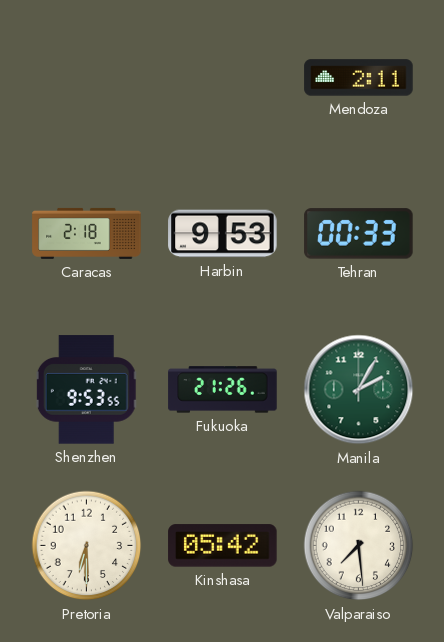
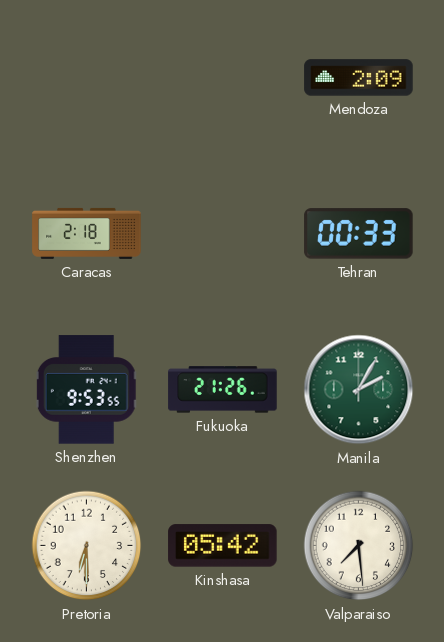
Mendoza: 2:11 -> 2:09 (359, 78)
Harbin: 9:53 -> none (223, 234)
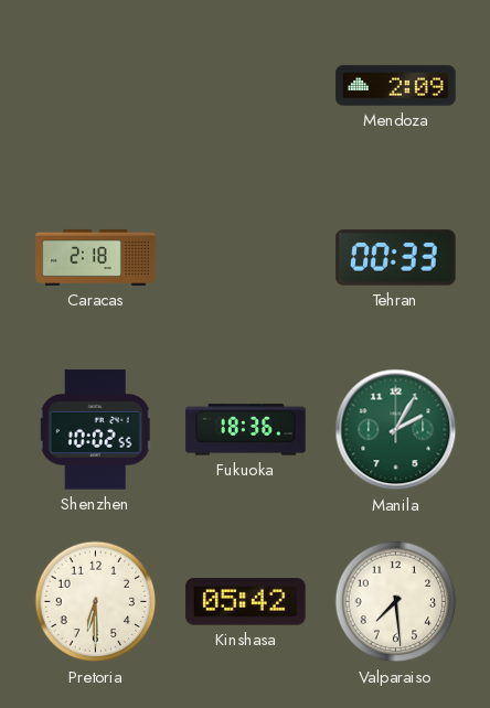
Shenzhen: 9:53 -> 10:02 (95, 430)
Fukuoka: 21:26 -> 18:36 (246, 430)
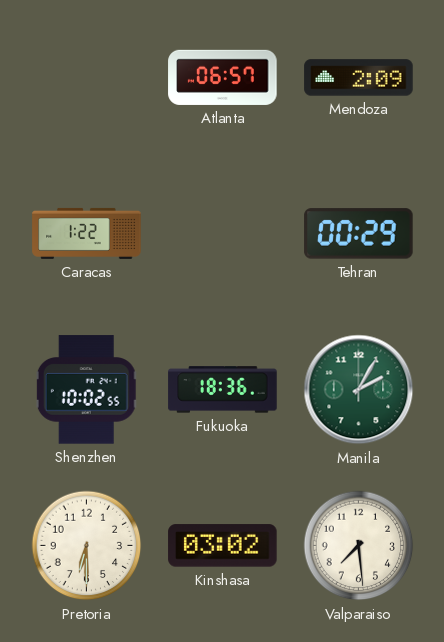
Atlanta: none -> 06:57 (223, 77)
Caracas: 2:18 -> 1:22 (87, 233)
Tehran: 00:33 -> 00:29 (359, 234)
Kinshasa: 05:42 -> 03:02 (223, 546)
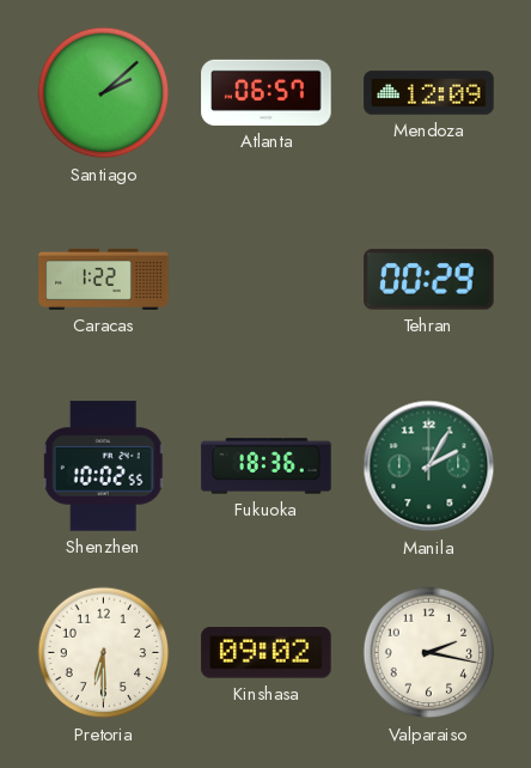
Santiago: none -> 2:08 (104, 93)
Mendoza: 2:09 -> 12:09 (429, 93)
Kinshasa: 03:02 -> 09:02 (267, 653)
Valparaiso: 7:29 -> 2:17 (429, 653)
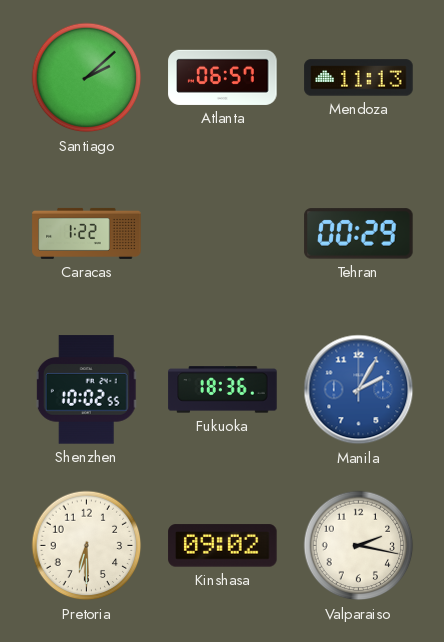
Mendoza: 12:09 -> 11:13 (359, 78)
Manila dial: green -> blue (359, 390)
